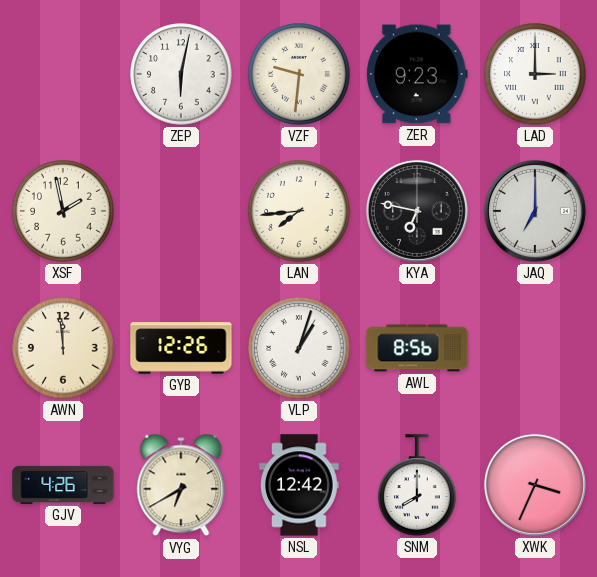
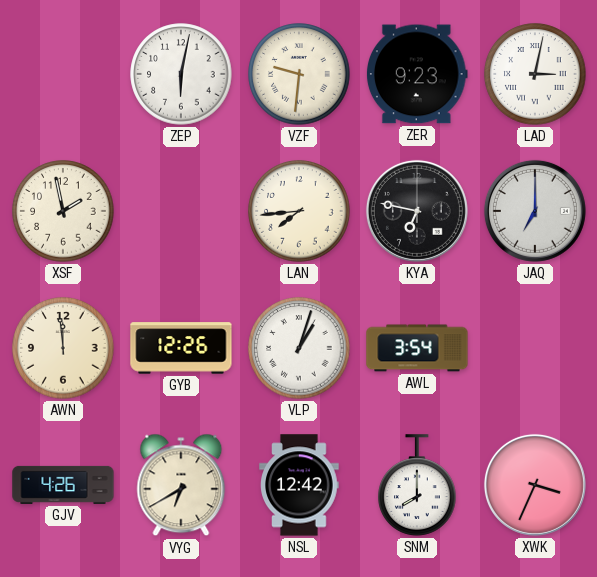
LAD: 3:00 -> 3:02 (535, 74)
AWL: 8:56 -> 3:54 (417, 348)
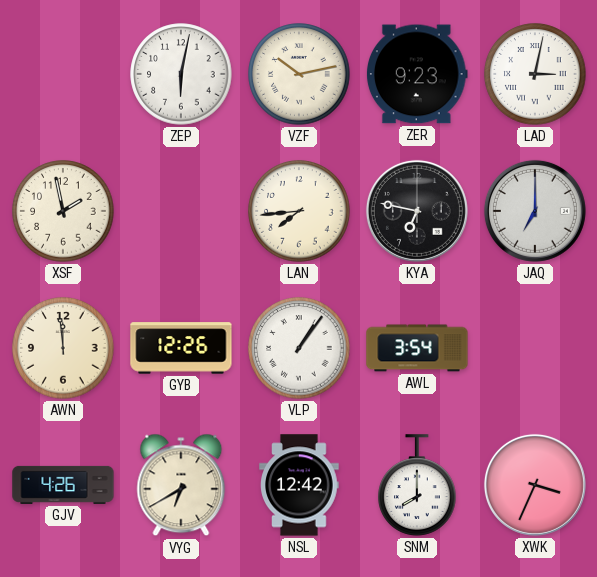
VZF: 9:31 -> 10:13 (299, 74)
VLP: 1:03 -> 1:06 (299, 348)
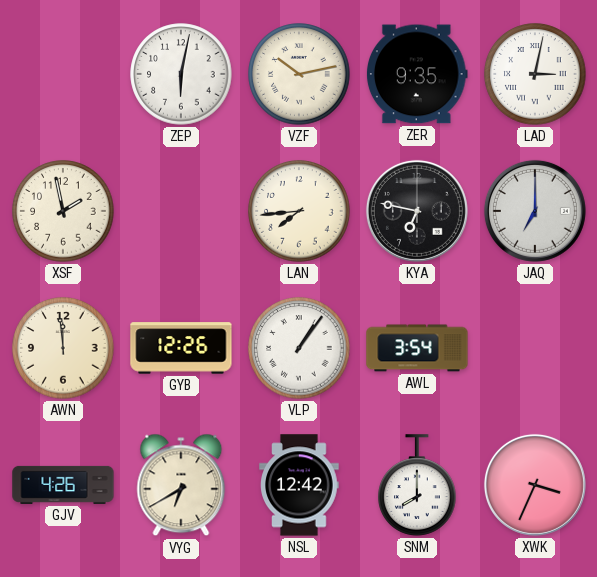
ZER: 9:23 -> 9:35 (417, 74)
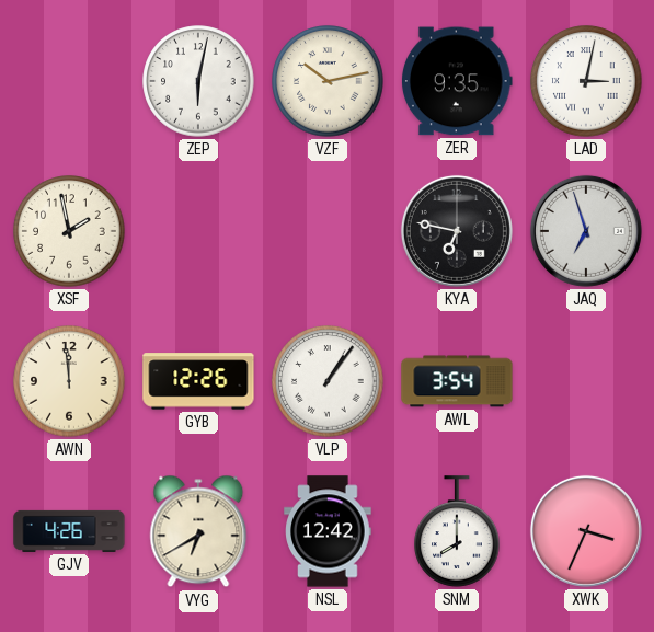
LAN: 7:44 -> none (299, 211)
JAQ: 7:00 -> 6:57 (586, 231)
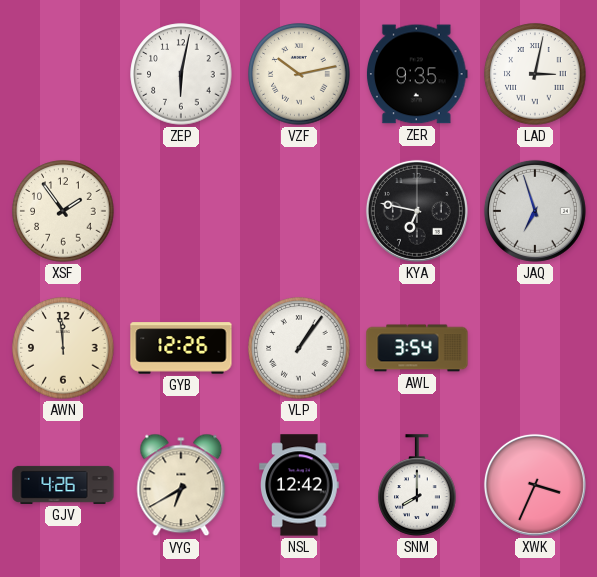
XSF: 1:58 -> 1:54 (63, 211)
